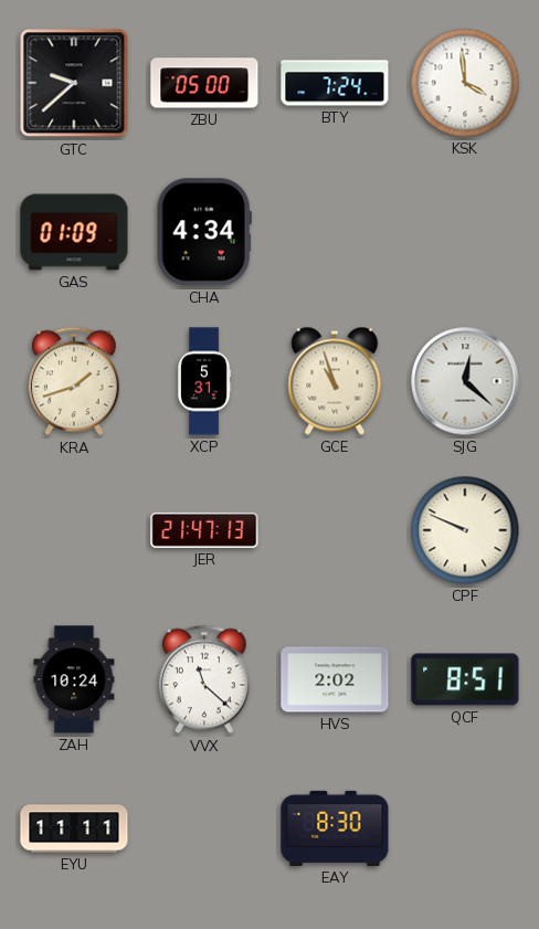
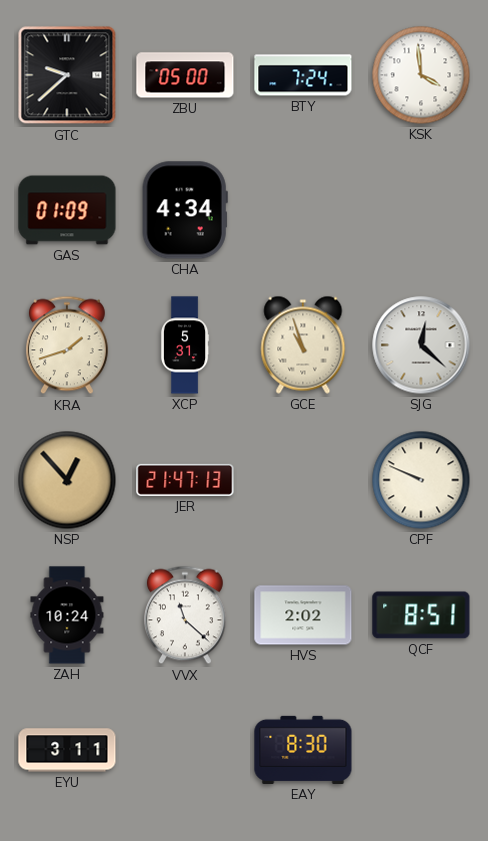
NSP: none -> 12:53 (67, 480)
EYU: 11:11 -> 3:11 (67, 750)
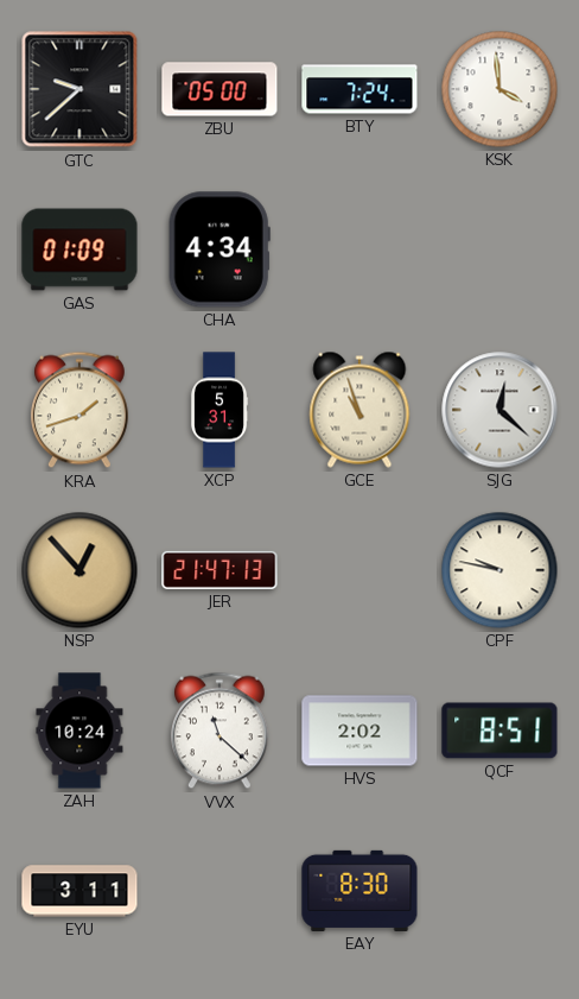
CPF: 9:49 -> 9:47 (500, 570)
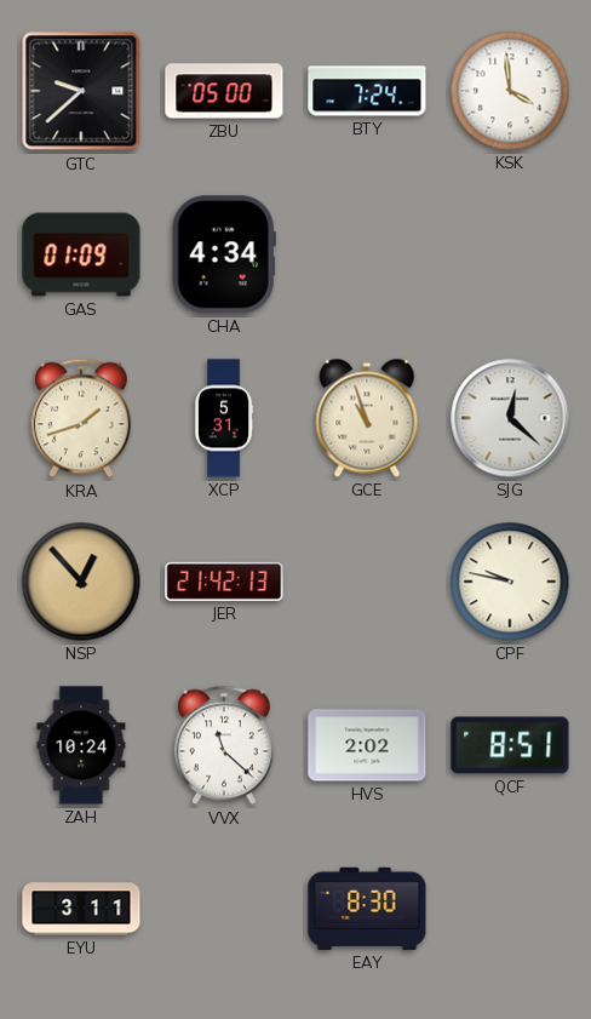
JER: 21:47 -> 21:42 (224, 582)
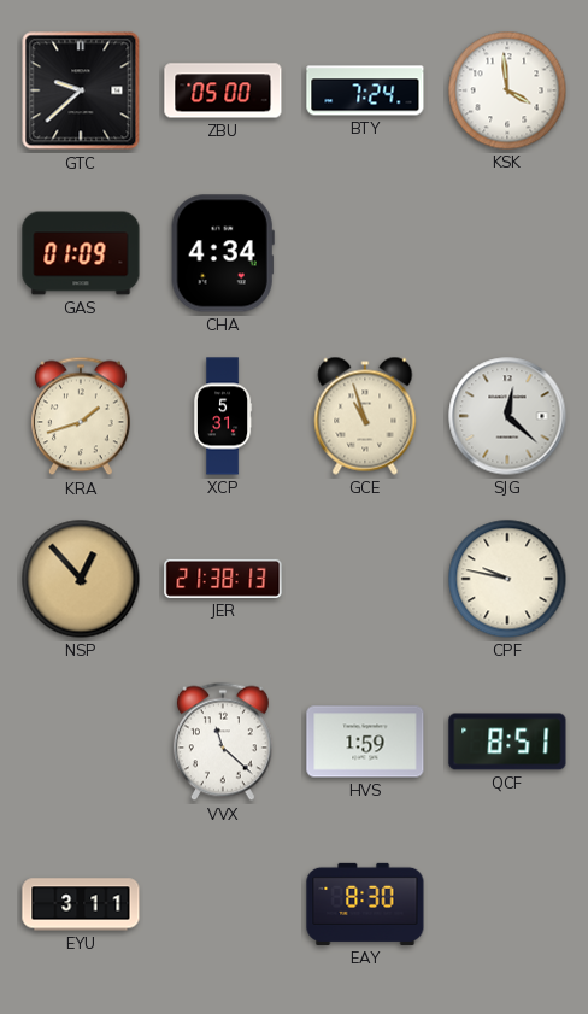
JER: 21:42 -> 21:38 (223, 579)
ZAH: 10:24 -> none (81, 745)
HVS: 2:02 -> 1:59 (365, 742)
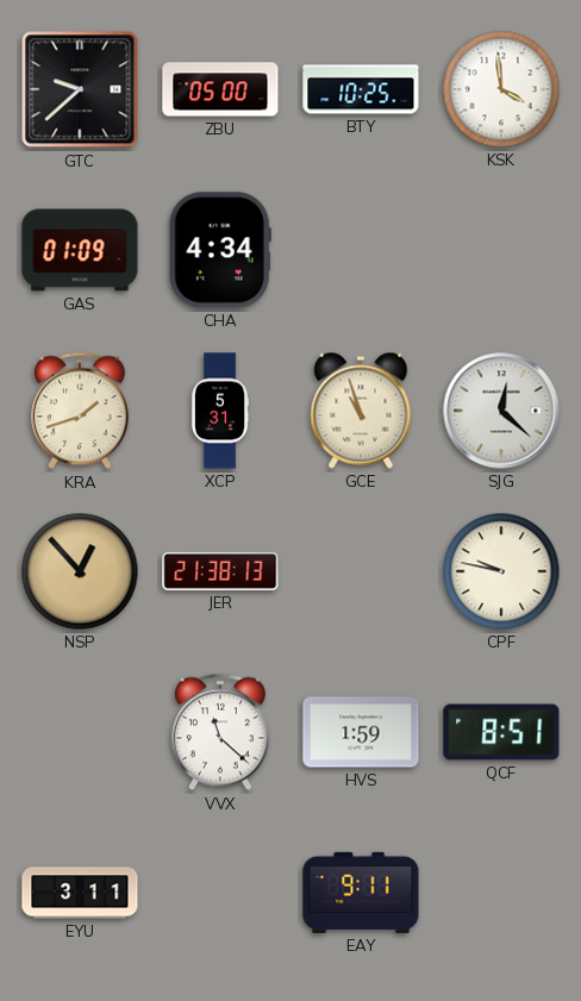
BTY: 7:24 -> 10:25 (361, 89)
EAY: 8:30 -> 9:11 (361, 893)
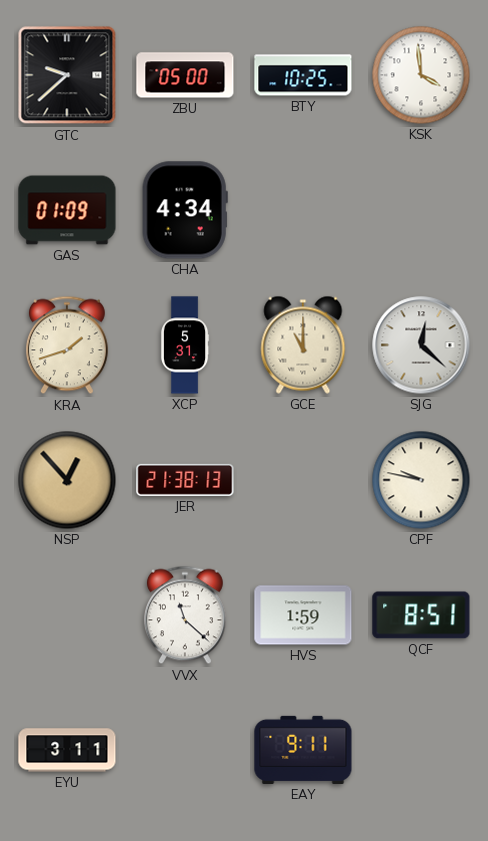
GCE: 10:57 -> 11:00 (303, 345)
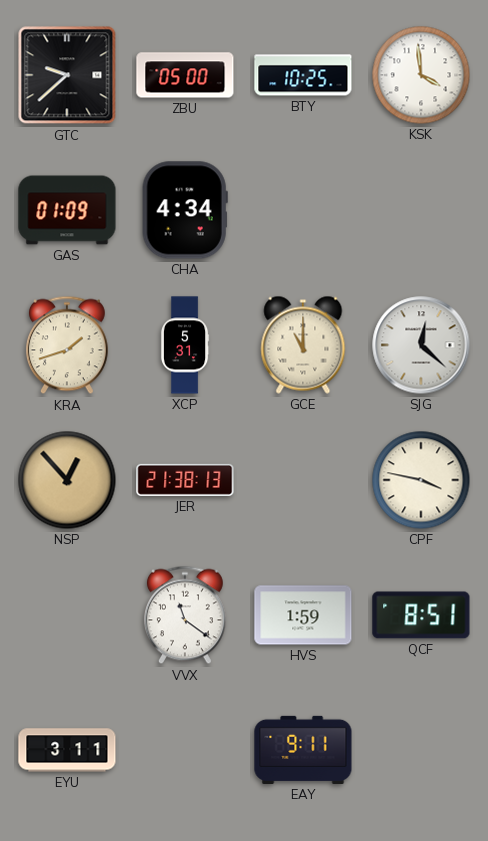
CPF: 9:47 -> 3:47 (421, 480)
VVX: 11:22 -> 11:21 (185, 615)
